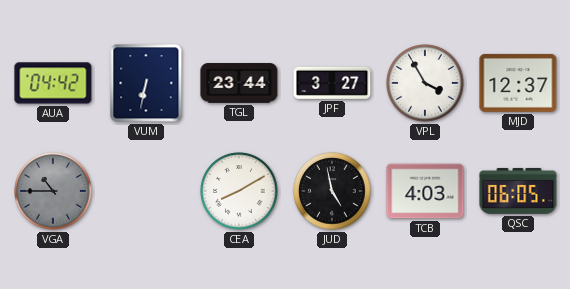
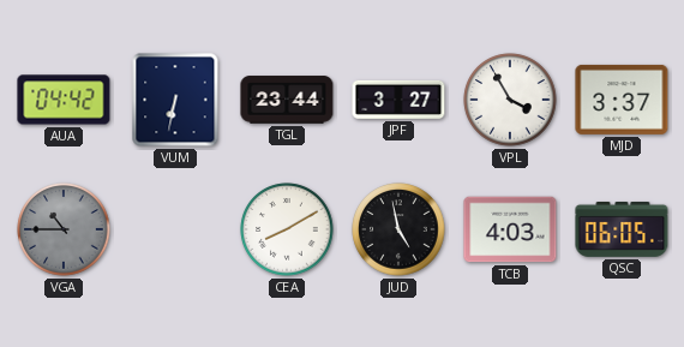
MJD: 12:37 -> 3:37 (622, 100)
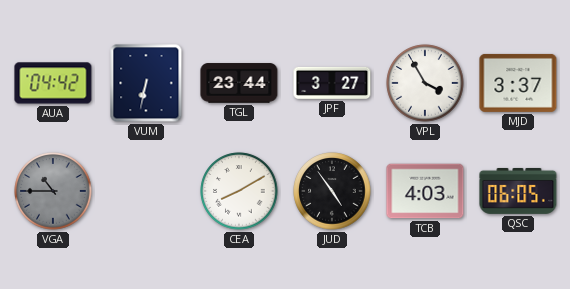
JUD: 4:58 -> 4:54 (332, 191)
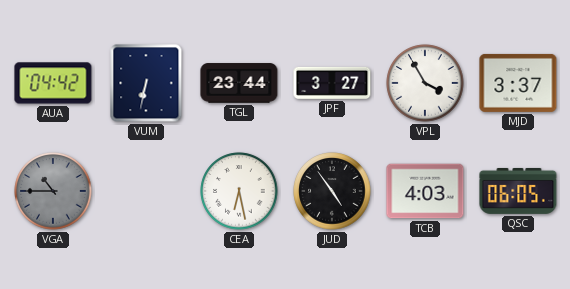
CEA: 8:10 -> 6:28 (239, 191)
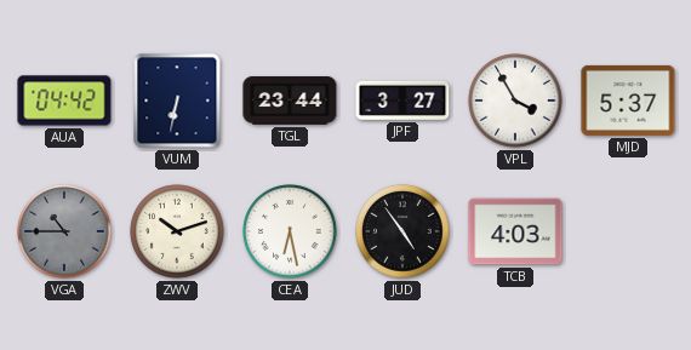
MJD: 3:37 -> 5:37 (628, 101)
ZWV: none -> 10:12 (177, 231)
QSC: 06:05 -> none (518, 191)
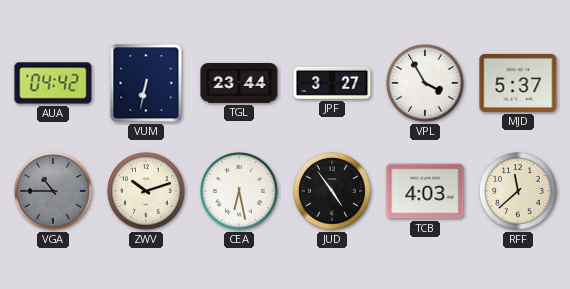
RFF: none -> 11:38 (518, 191)
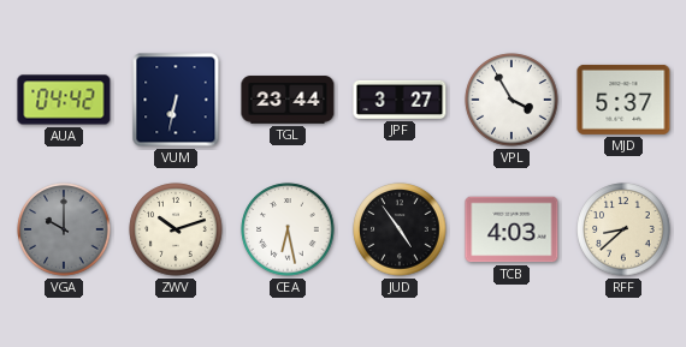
VGA: 10:45 -> 10:00 (64, 229)
RFF: 11:38 -> 8:38 (623, 229)
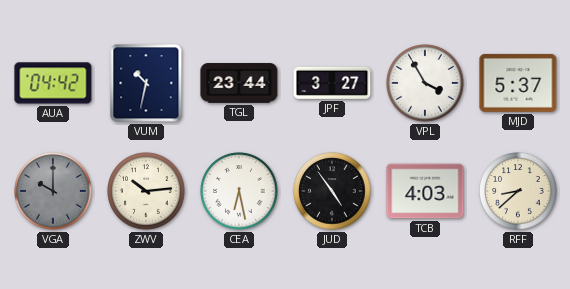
VUM: 6:32 -> 10:32 (146, 83)
ZWV: 10:12 -> 10:14 (146, 191)
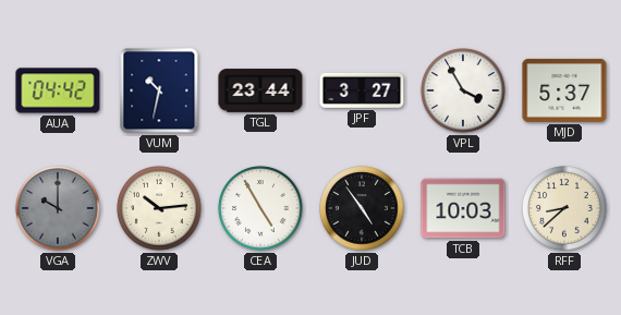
CEA: 6:28 -> 4:55 (260, 208)
TCB: 4:03 -> 10:03 (463, 208)
